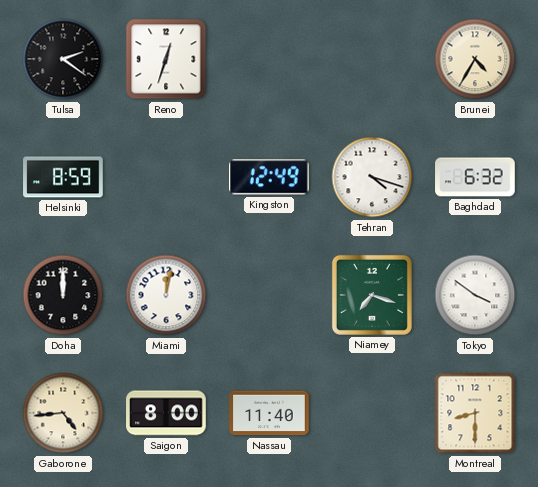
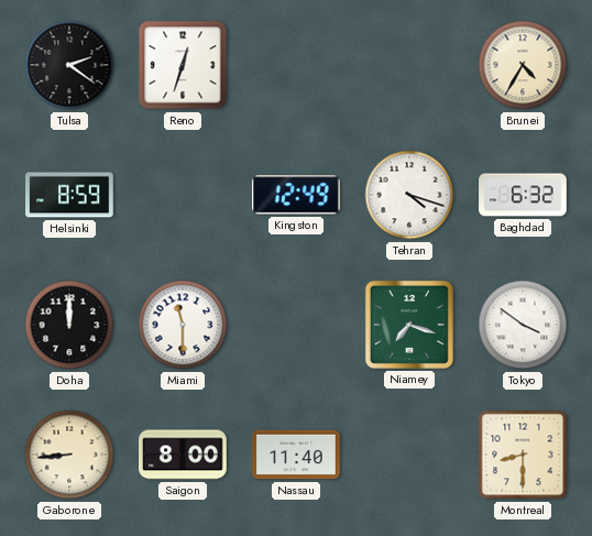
Miami: 12:02 -> 11:30 (183, 325)
Gaborone: 4:44 -> 8:44 (69, 455)
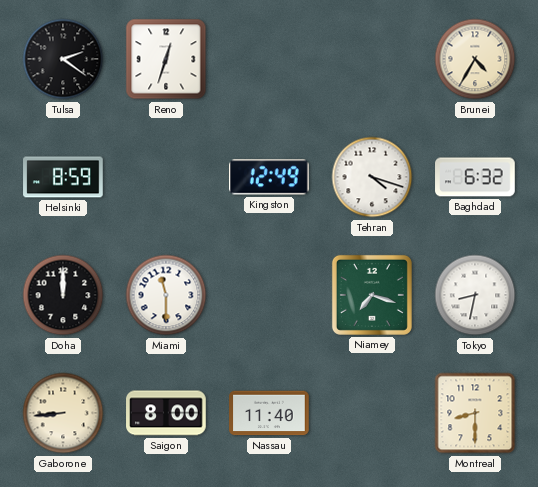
Tokyo: 3:51 -> 8:32 (475, 295)
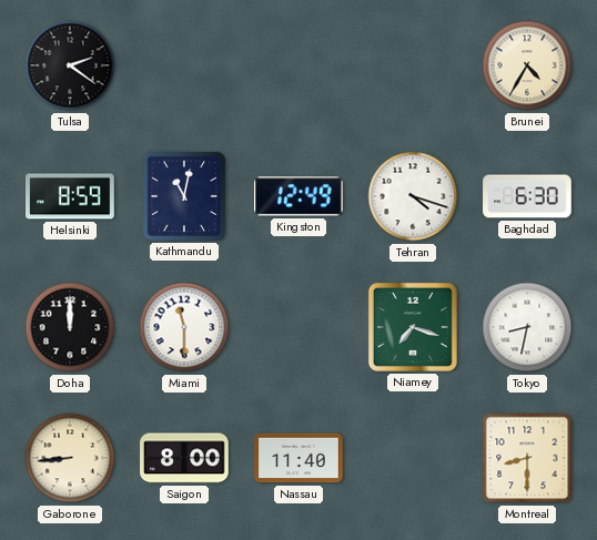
Reno: 12:33 -> none (166, 59)
Kathmandu: none -> 11:02 (184, 196)
Baghdad: 6:32 -> 6:30 (527, 196)
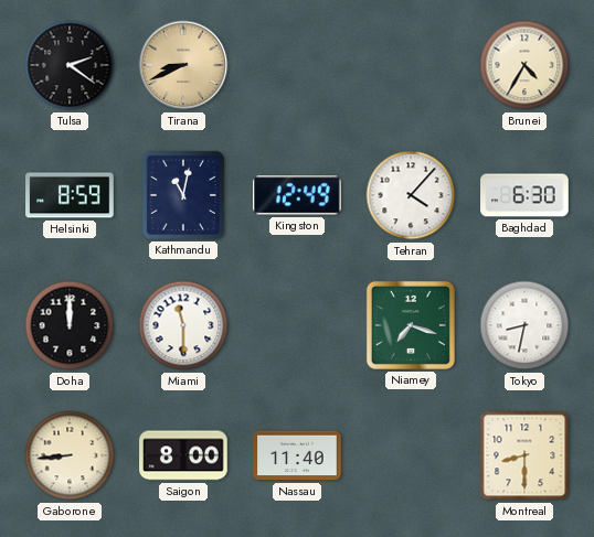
Tirana: none -> 8:41 (183, 65)
Tehran: 4:18 -> 4:07 (411, 195)
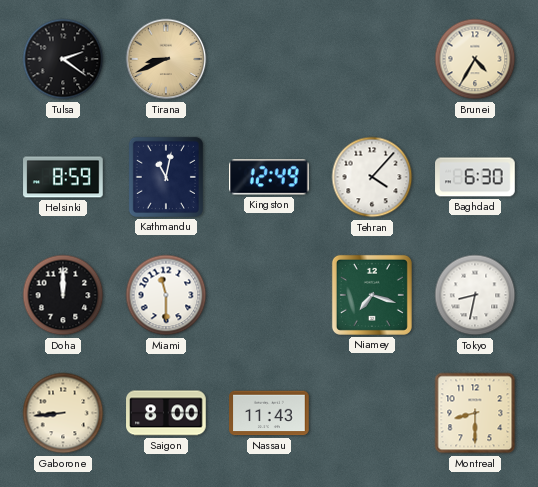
Nassau: 11:40 -> 11:43 (269, 413)
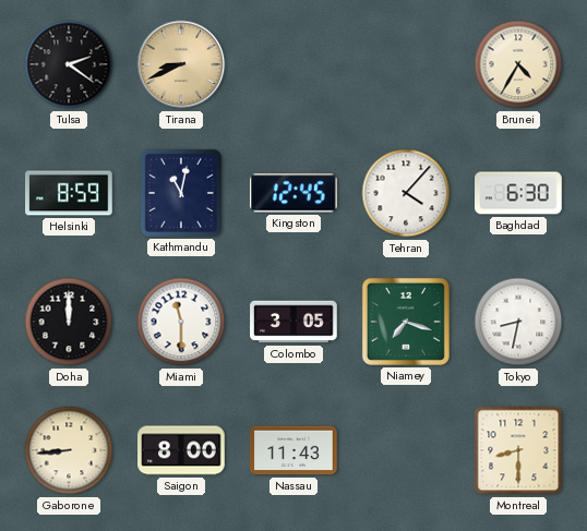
Kingston: 12:49 -> 12:45 (295, 193)
Colombo: none -> 3:05 (293, 322)
